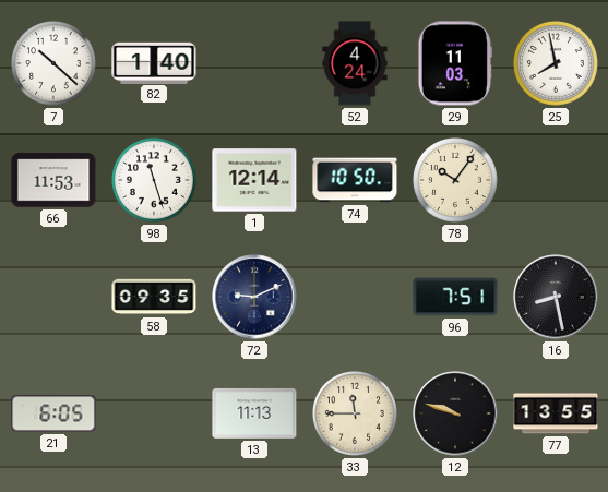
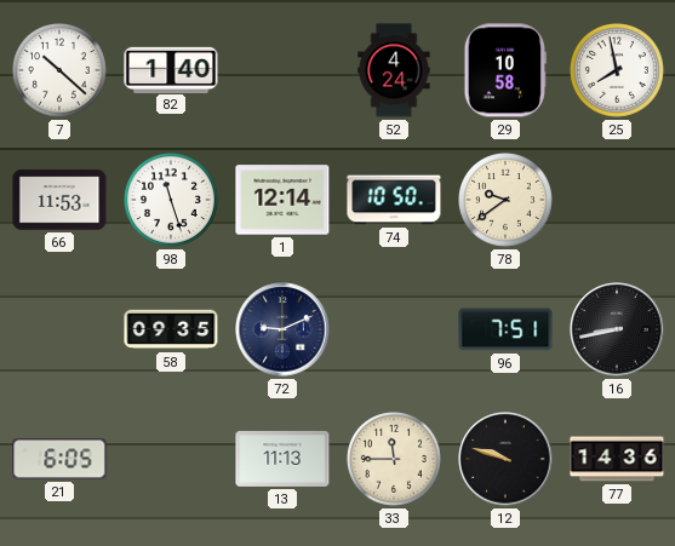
29: 11:03 -> 10:58 (505, 70)
78: 10:06 -> 9:39 (507, 201)
16: 8:28 -> 8:43 (617, 329)
77: 13:55 -> 14:36 (617, 459)
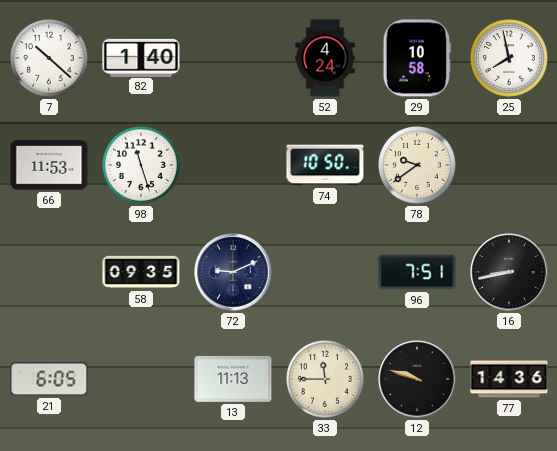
1: 12:14 -> none (282, 200)
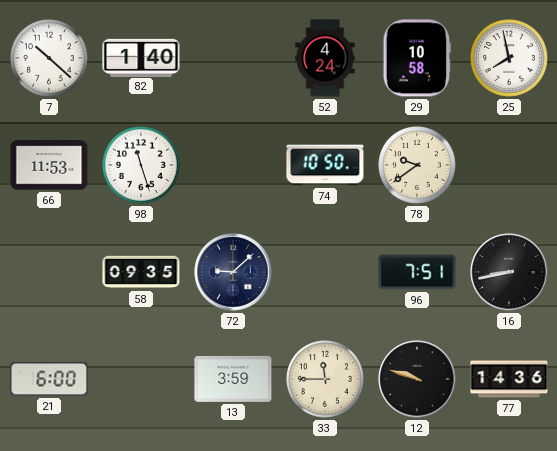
72: 9:11 -> 9:08 (233, 272)
21: 6:05 -> 6:00 (49, 379)
13: 11:13 -> 3:59 (233, 379)
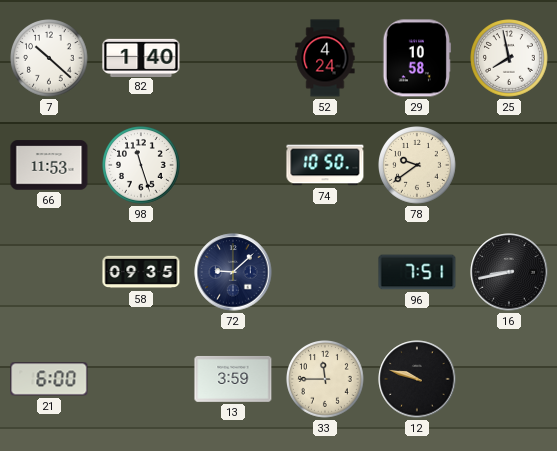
77: 14:36 -> none (509, 379)
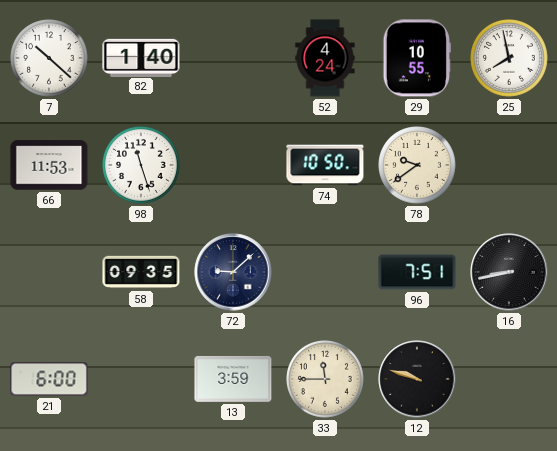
29: 10:58 -> 10:55 (417, 58)
